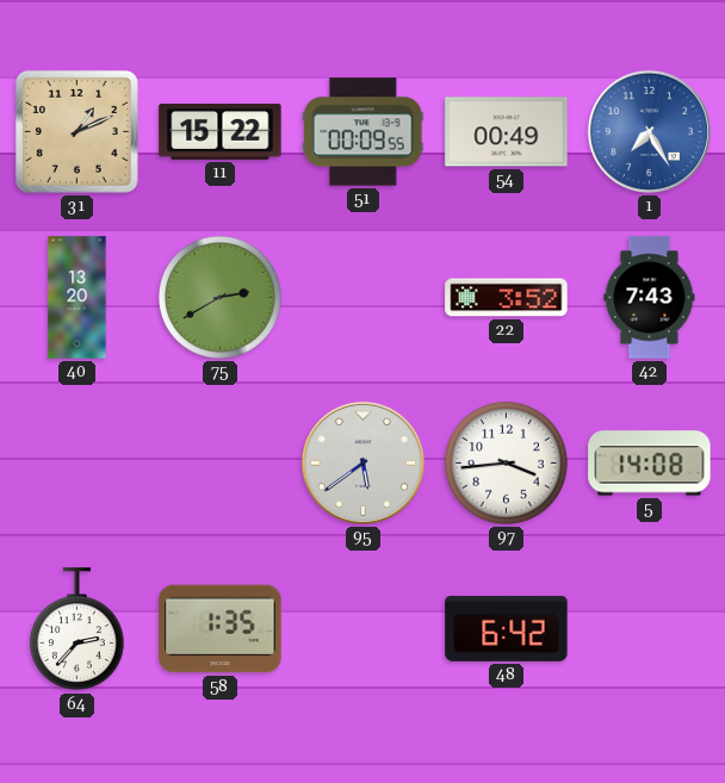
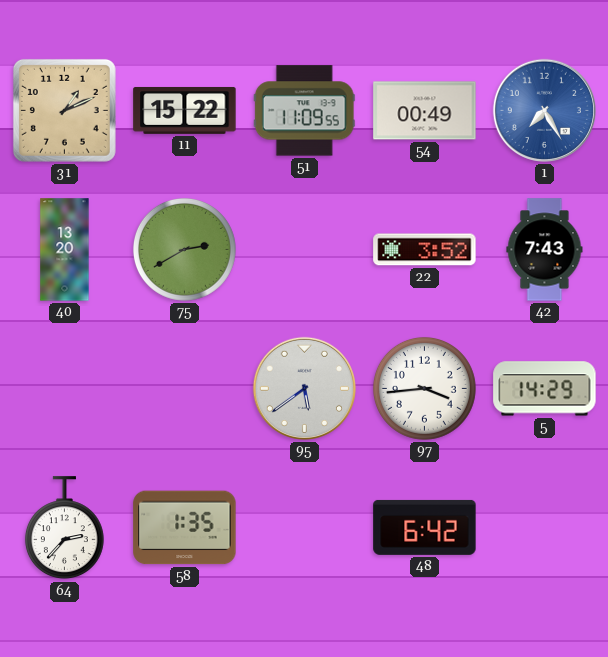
51: 00:09 -> 11:09 (304, 111)
5: 14:08 -> 14:29 (545, 389)
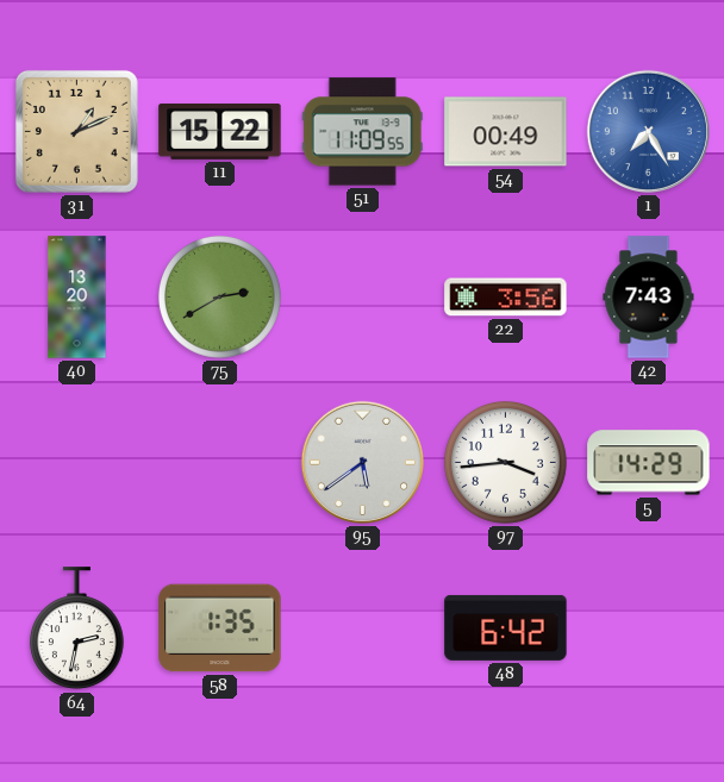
22: 3:52 -> 3:56 (506, 298)
64: 2:37 -> 2:32 (76, 628)
